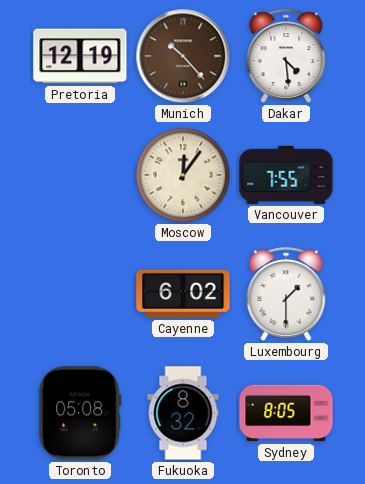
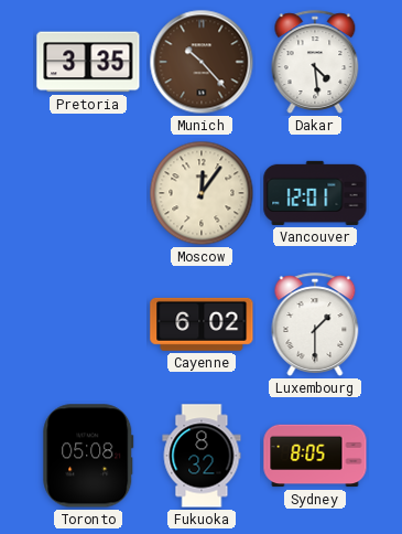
Pretoria: 12:19 -> 3:35 (88, 62)
Vancouver: 7:55 -> 12:01 (315, 193)
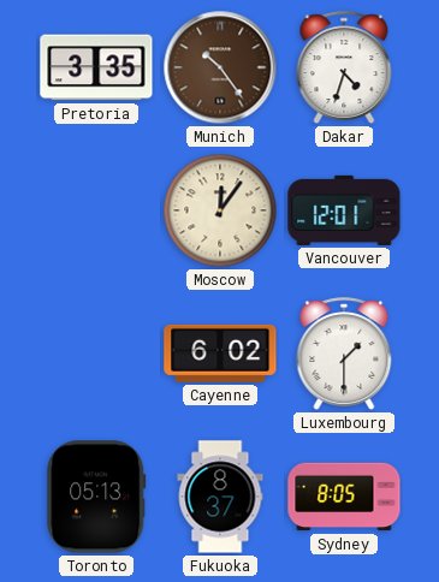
Munich: 10:23 -> 10:24 (220, 67)
Dakar: 4:29 -> 4:33 (344, 67)
Toronto: 05:08 -> 05:13 (96, 497)
Fukuoka: 8:32 -> 8:37 (220, 497)
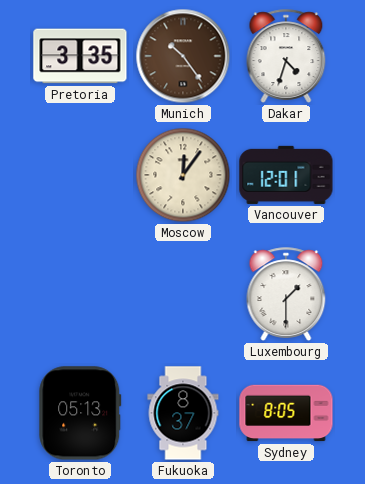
Cayenne: 6:02 -> none (220, 354)
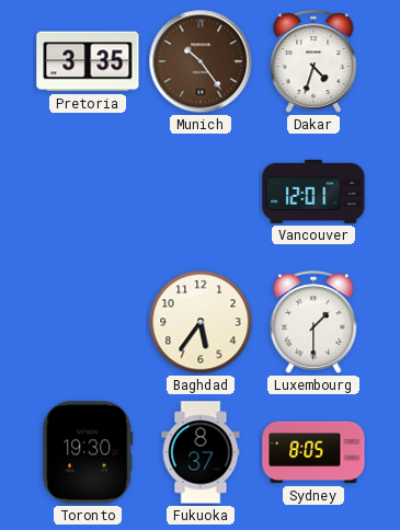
Moscow: 12:06 -> none (183, 175)
Baghdad: none -> 5:36 (201, 322)
Toronto: 05:13 -> 19:30 (88, 452)
